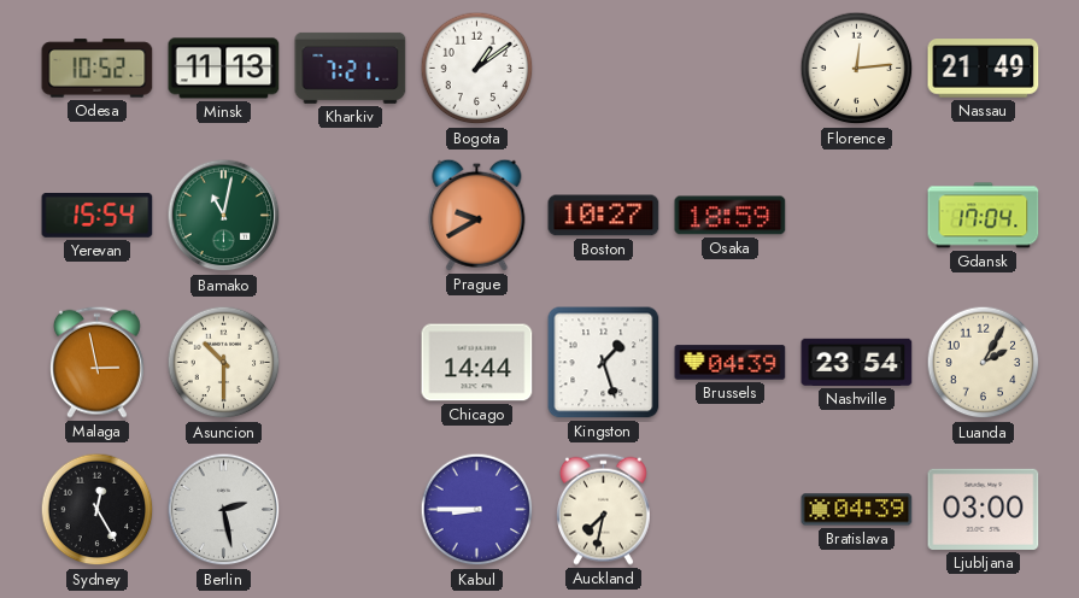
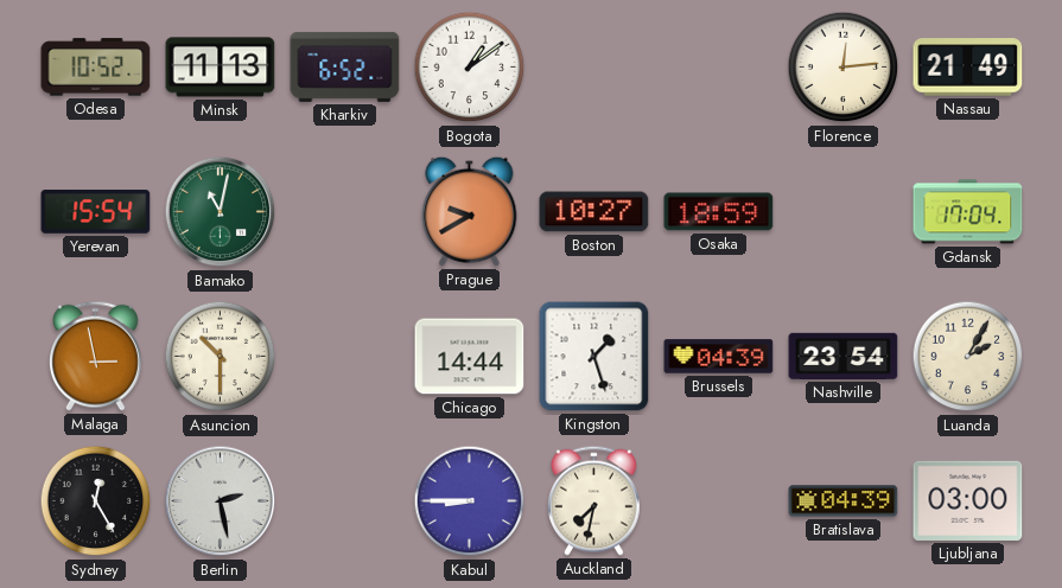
Kharkiv: 7:21 -> 6:52 (345, 66)
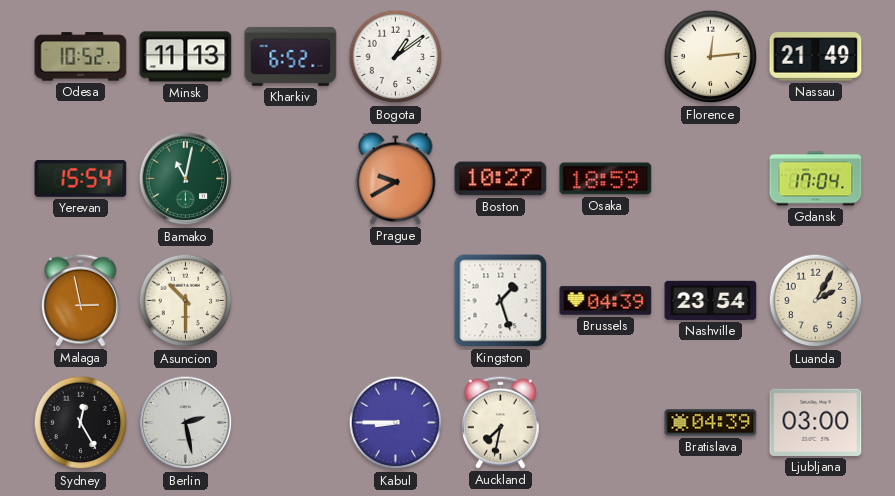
Chicago: 14:44 -> none (470, 357)
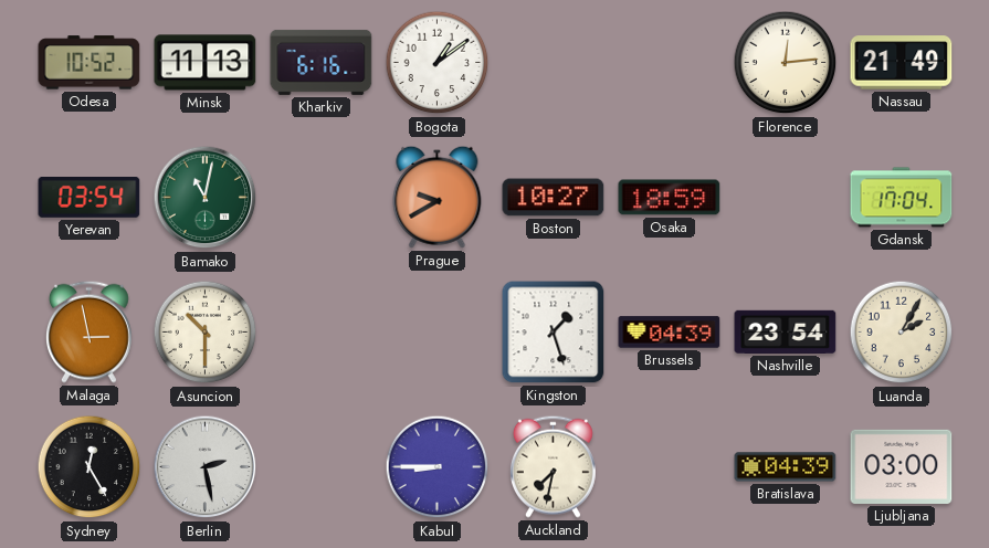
Kharkiv: 6:52 -> 6:16 (322, 62)
Yerevan: 15:54 -> 03:54 (90, 198)
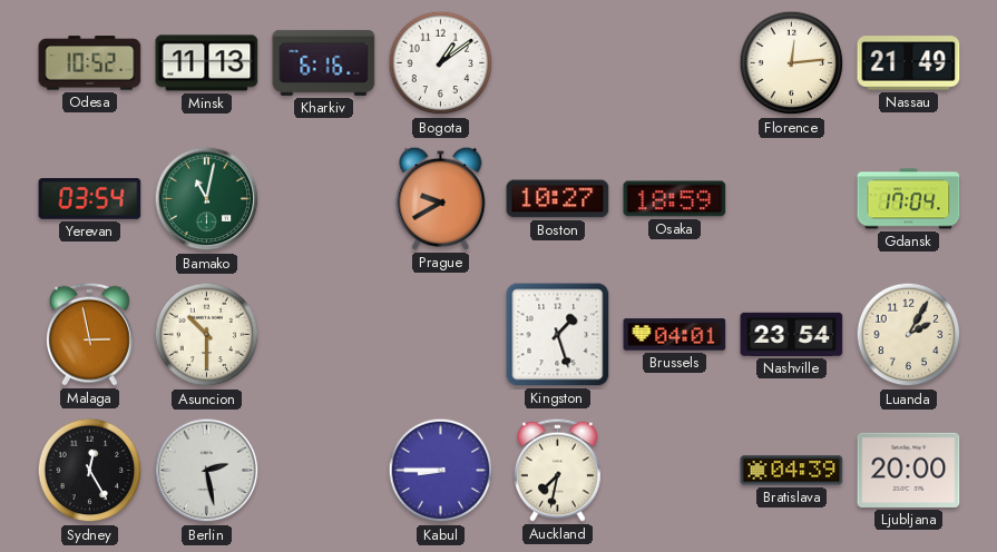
Brussels: 04:39 -> 04:01 (675, 335)
Ljubljana: 03:00 -> 20:00 (909, 470)
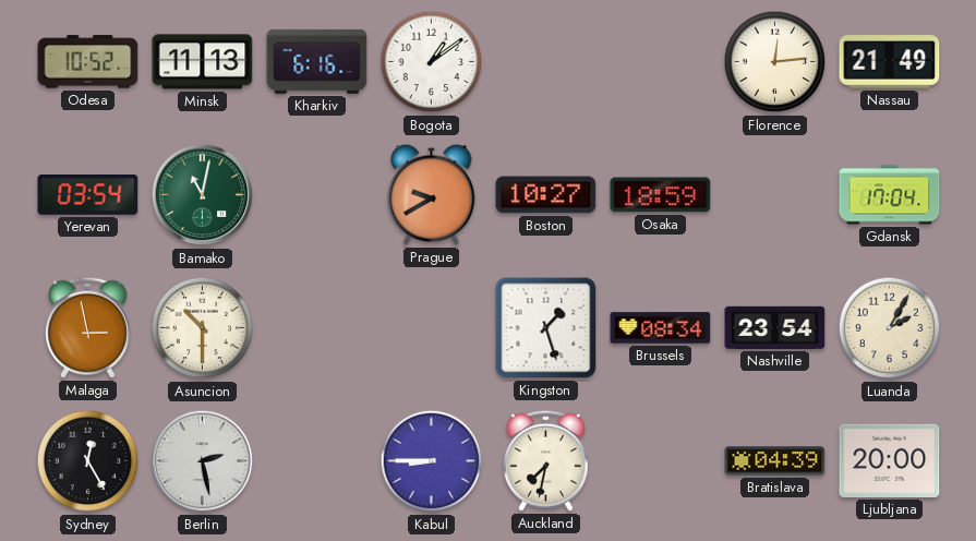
Brussels: 04:01 -> 08:34 (661, 328)
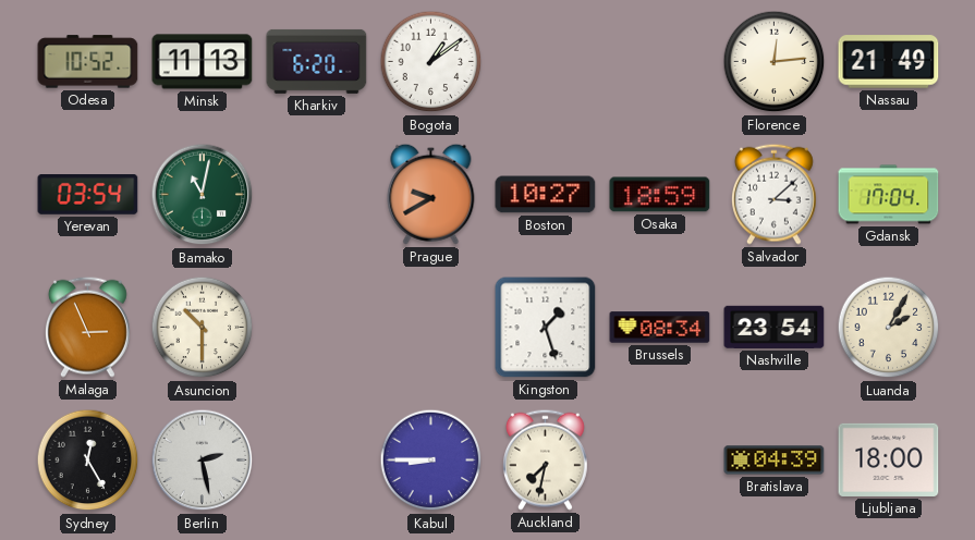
Kharkiv: 6:16 -> 6:20 (317, 61)
Salvador: none -> 3:08 (773, 194)
Malaga: 2:58 -> 2:56 (87, 327)
Ljubljana: 20:00 -> 18:00 (889, 459)
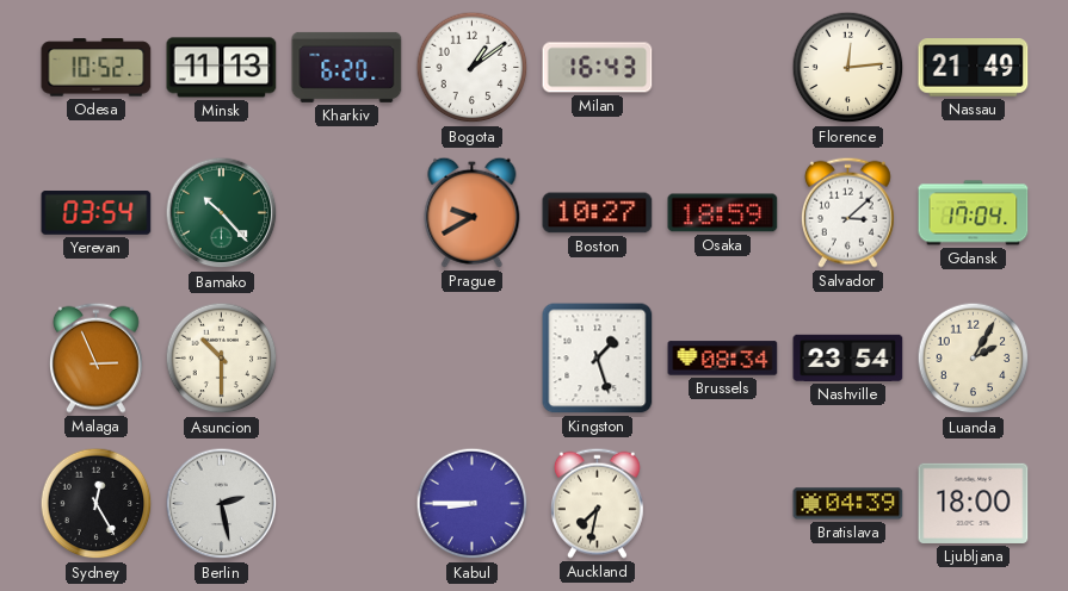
Milan: none -> 16:43 (598, 68)
Bamako: 11:02 -> 10:23 (222, 213)
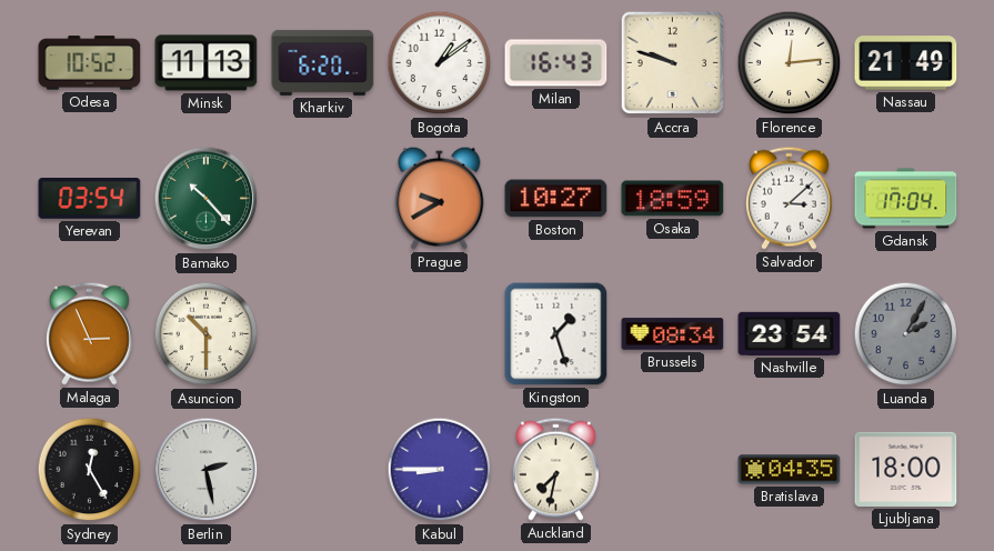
Accra: none -> 9:48 (673, 63)
Luanda dial: cream -> grey (906, 334)
Bratislava: 04:39 -> 04:35 (790, 470)
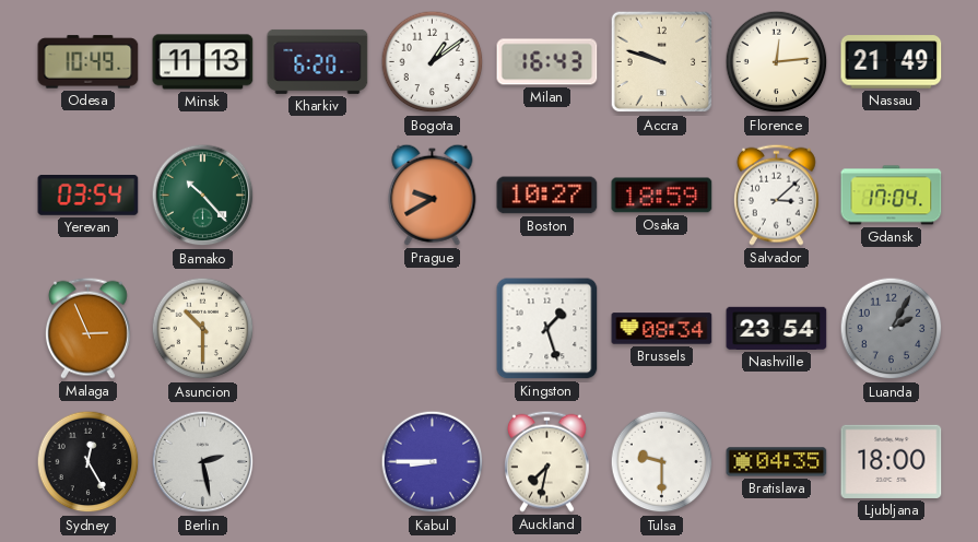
Odesa: 10:52 -> 10:49 (89, 62)
Tulsa: none -> 9:30 (662, 462)
